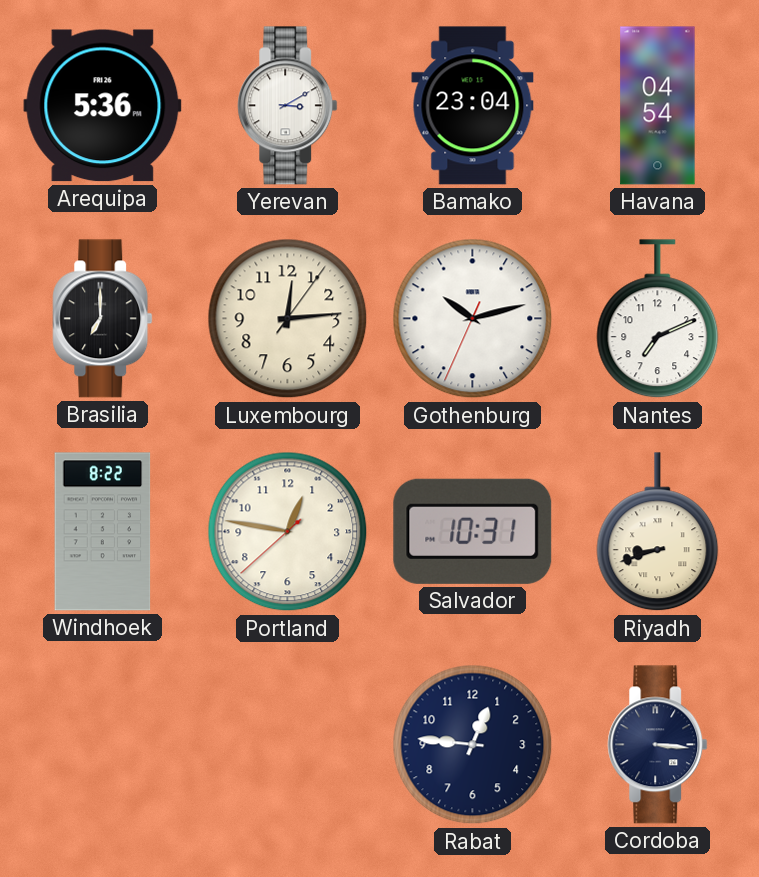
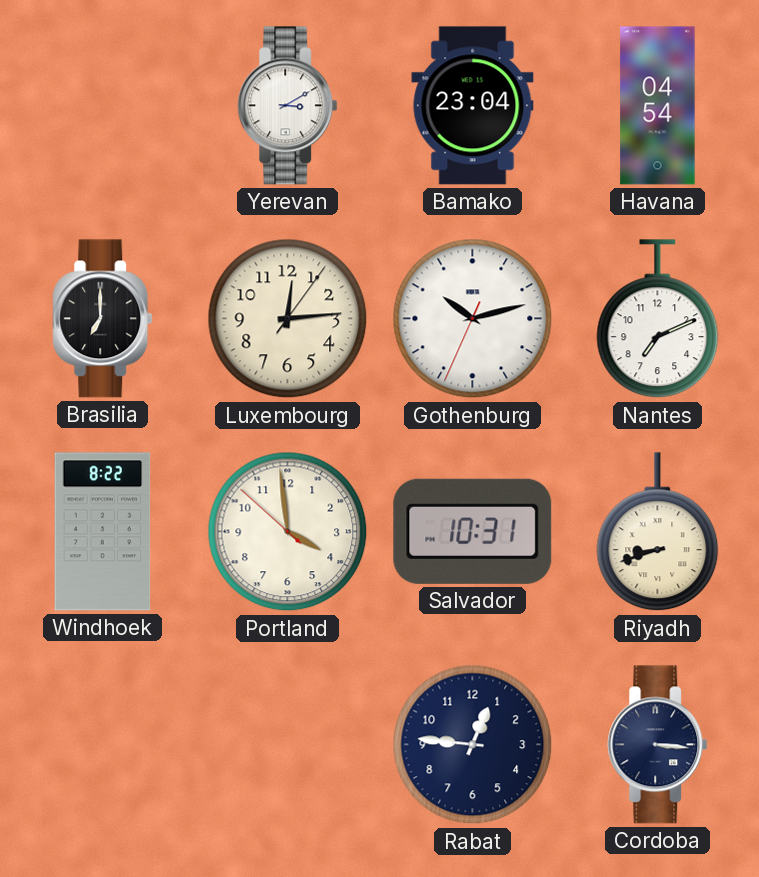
Arequipa: 5:36 -> none (103, 106)
Portland: 12:46 -> 3:58 (288, 532)
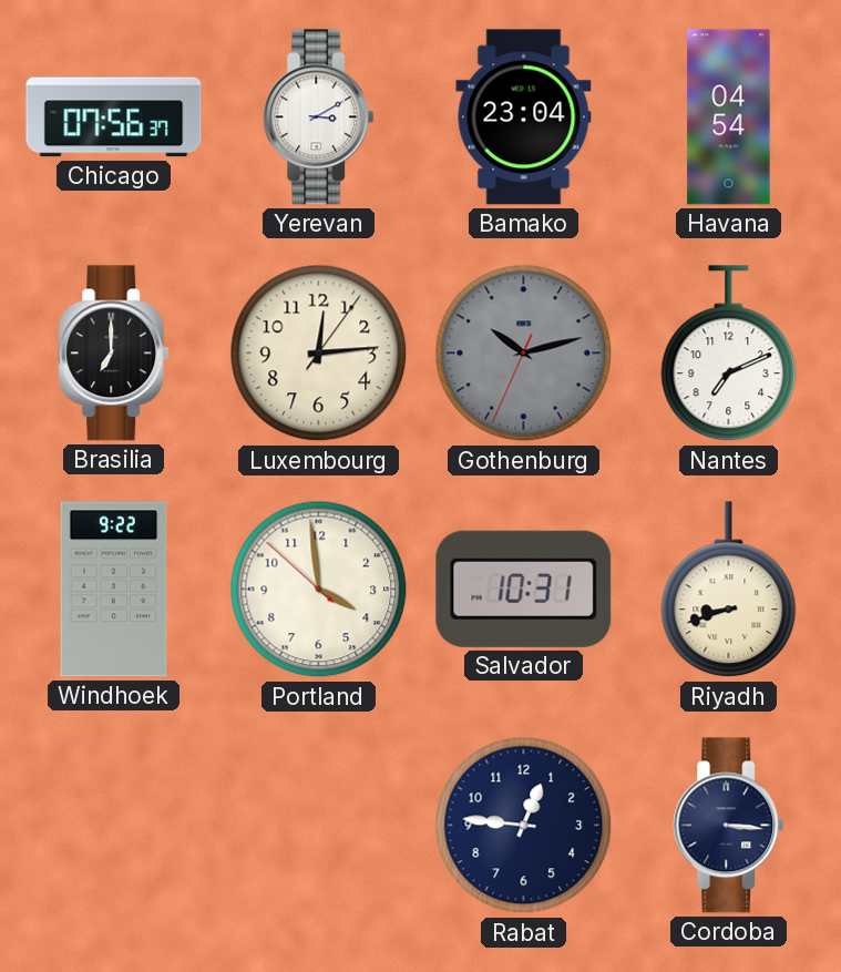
Chicago: none -> 07:56 (114, 117)
Gothenburg dial: white -> grey (524, 354)
Windhoek: 8:22 -> 9:22 (114, 590)
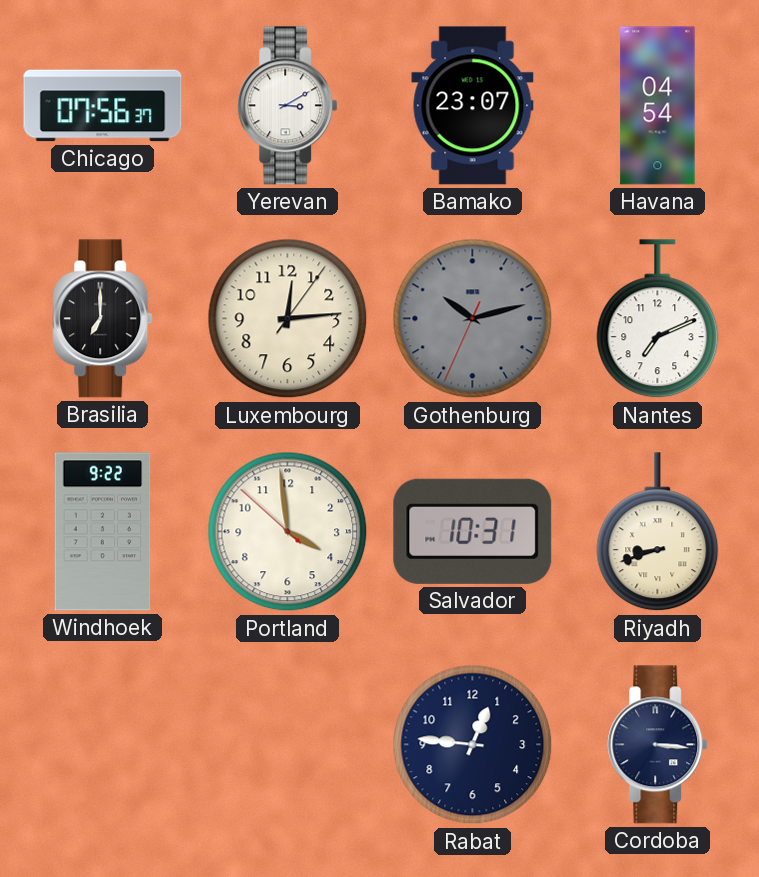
Bamako: 23:04 -> 23:07 (473, 106)
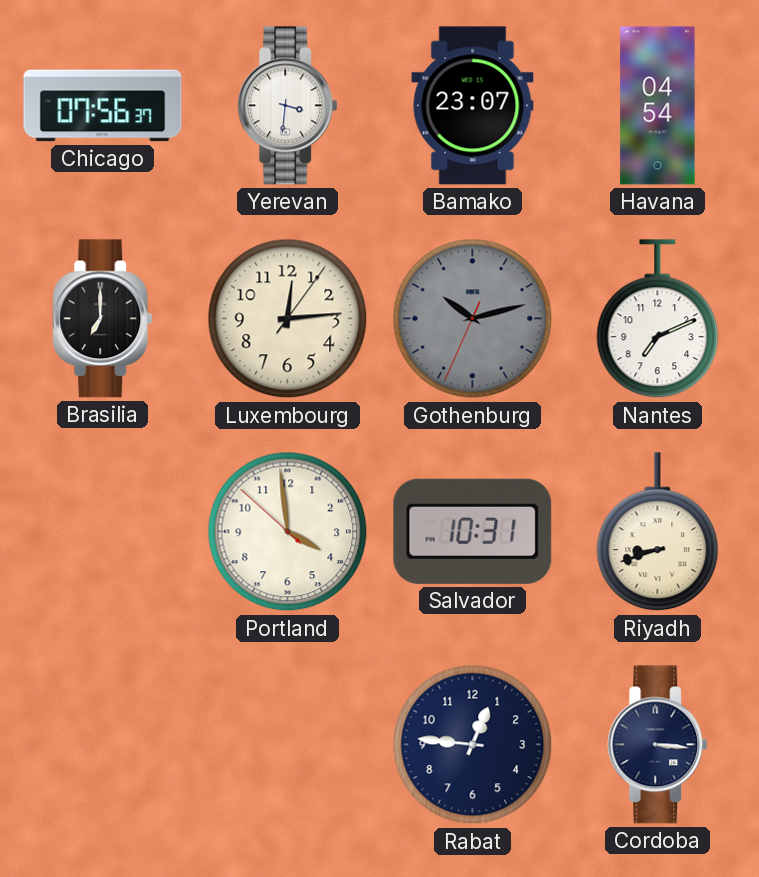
Yerevan: 3:10 -> 3:31 (288, 106)
Windhoek: 9:22 -> none (103, 532)
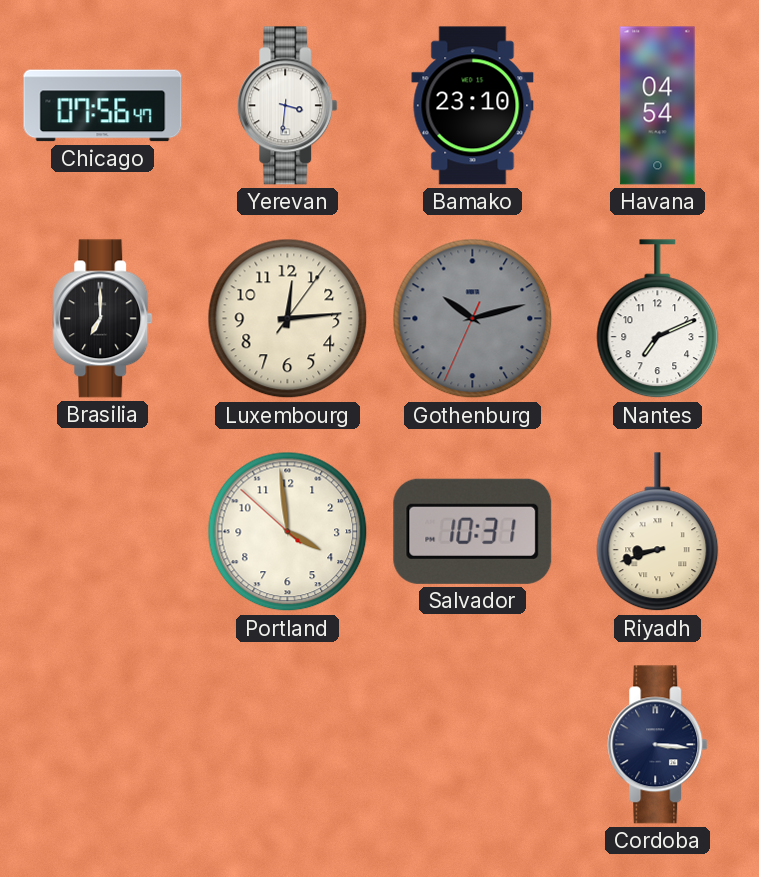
Chicago: 07:56:37 -> 07:56:47 (103, 106)
Bamako: 23:07 -> 23:10 (473, 106)
Rabat: 12:46 -> none (473, 745)
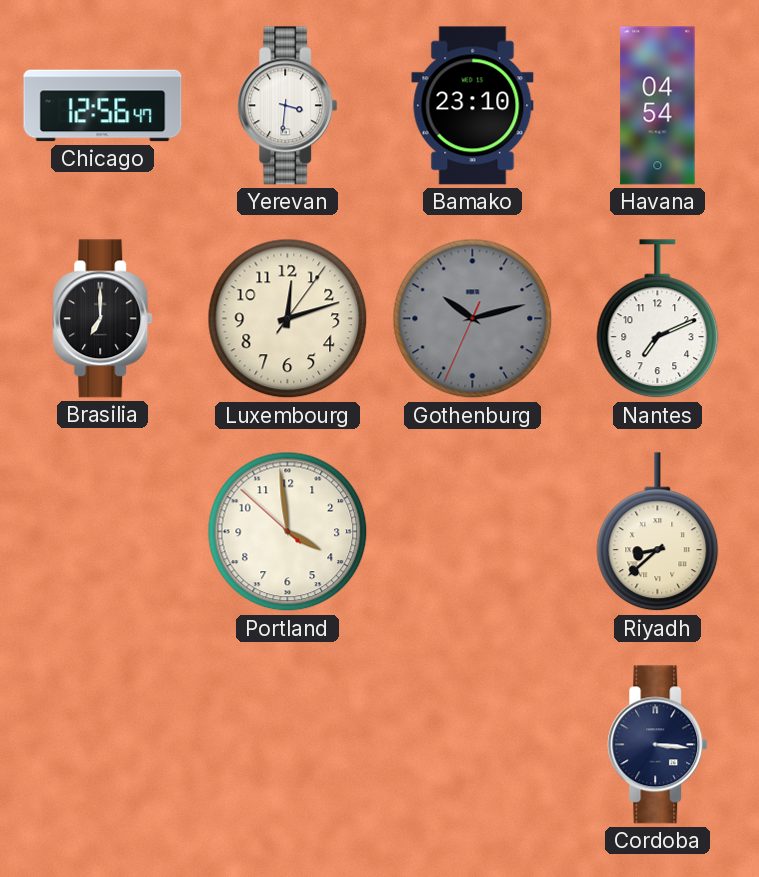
Chicago: 07:56 -> 12:56 (103, 106)
Luxembourg: 12:14 -> 12:12 (288, 319)
Salvador: 10:31 -> none (473, 531)
Riyadh: 8:42 -> 8:38 (658, 532)
